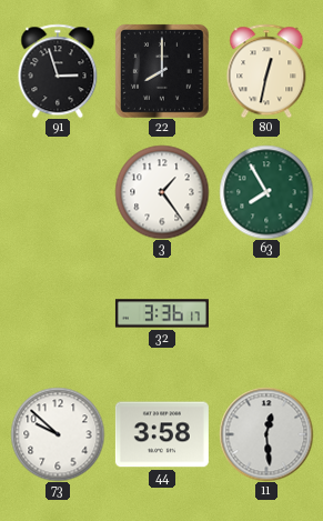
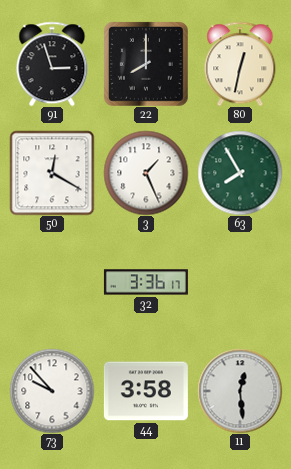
50: none -> 12:20 (52, 173)
3: 1:24 -> 1:26 (146, 173)
73: 9:52 -> 9:53 (52, 391)
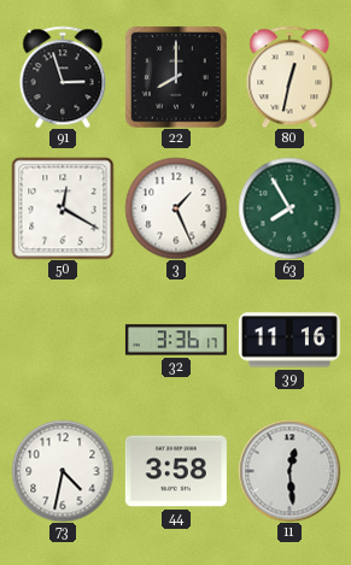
39: none -> 11:16 (289, 340)
73: 9:53 -> 4:32 (63, 471)
